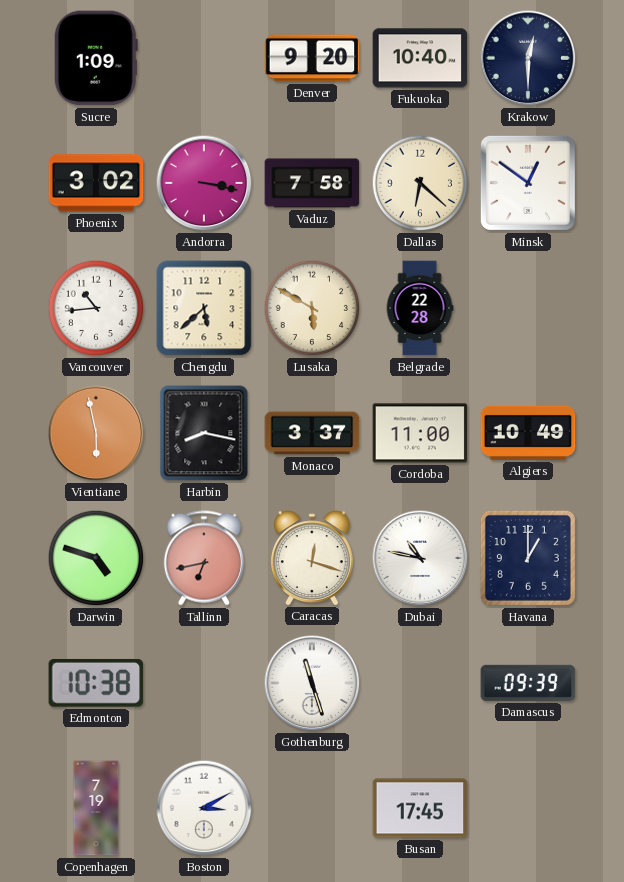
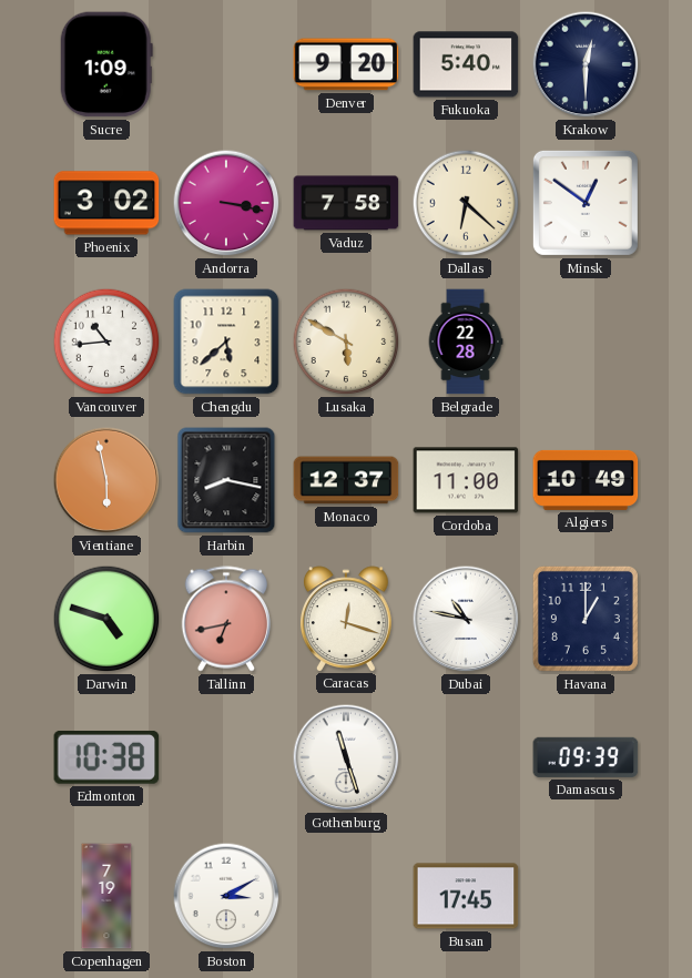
Fukuoka: 10:40 -> 5:40 (466, 64)
Monaco: 3:37 -> 12:37 (346, 480)
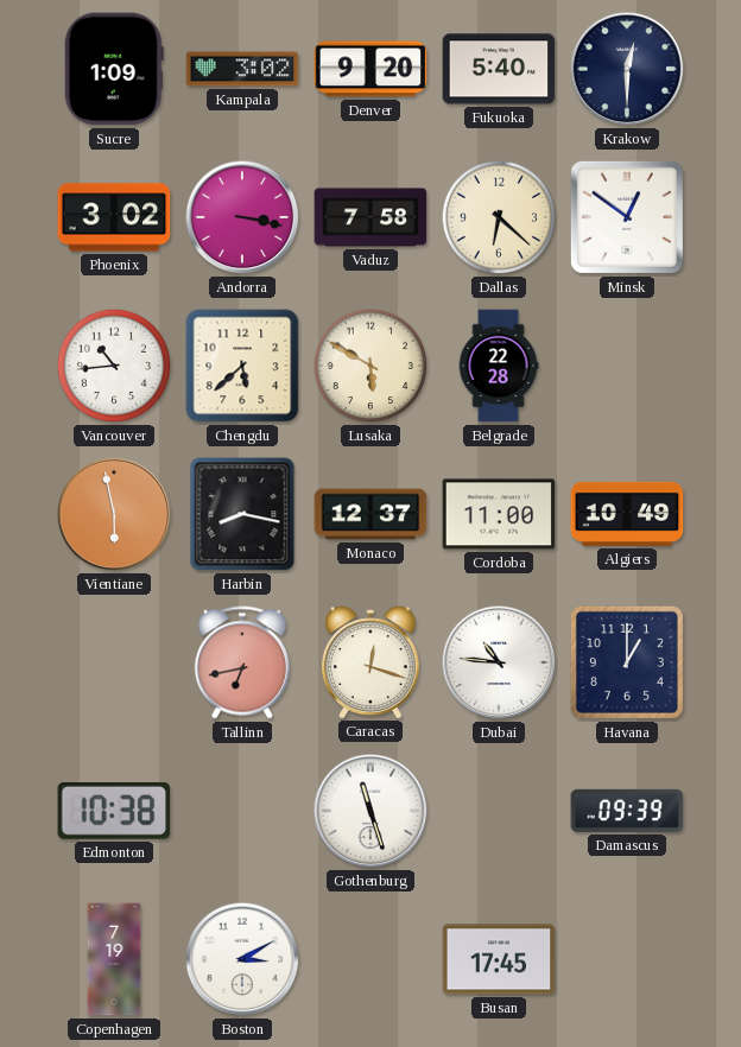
Kampala: none -> 3:02 (242, 69)
Darwin: 4:48 -> none (106, 619)
Dubai: 10:47 -> 10:46 (499, 662)
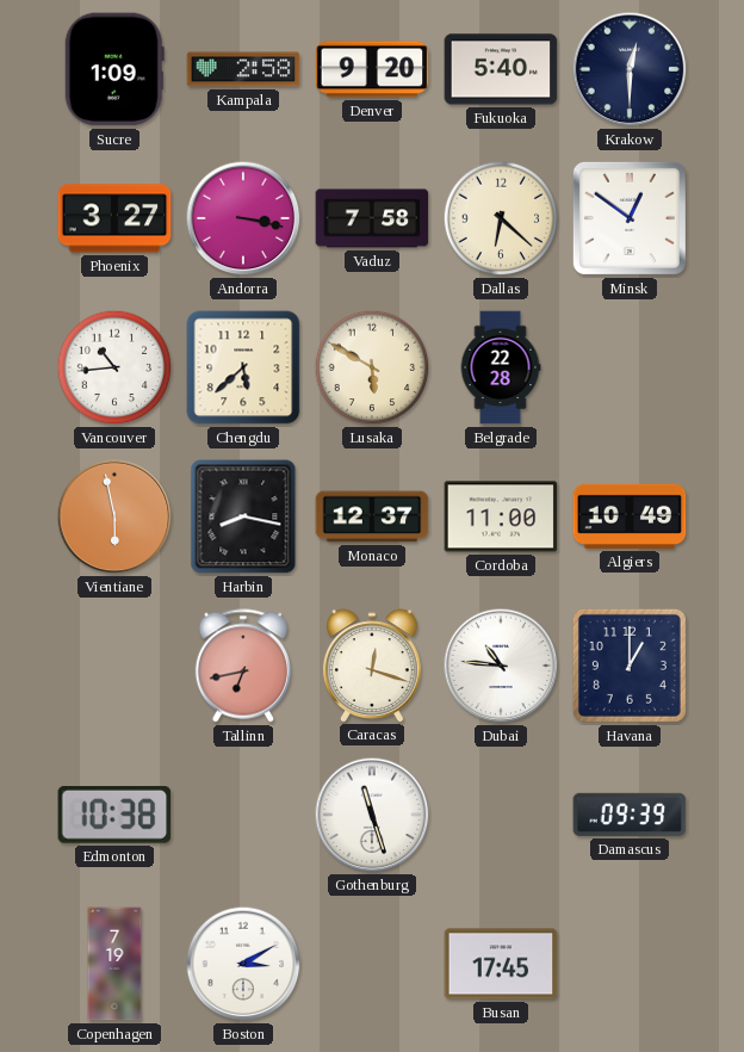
Kampala: 3:02 -> 2:58 (243, 69)
Phoenix: 3:02 -> 3:27 (114, 218)
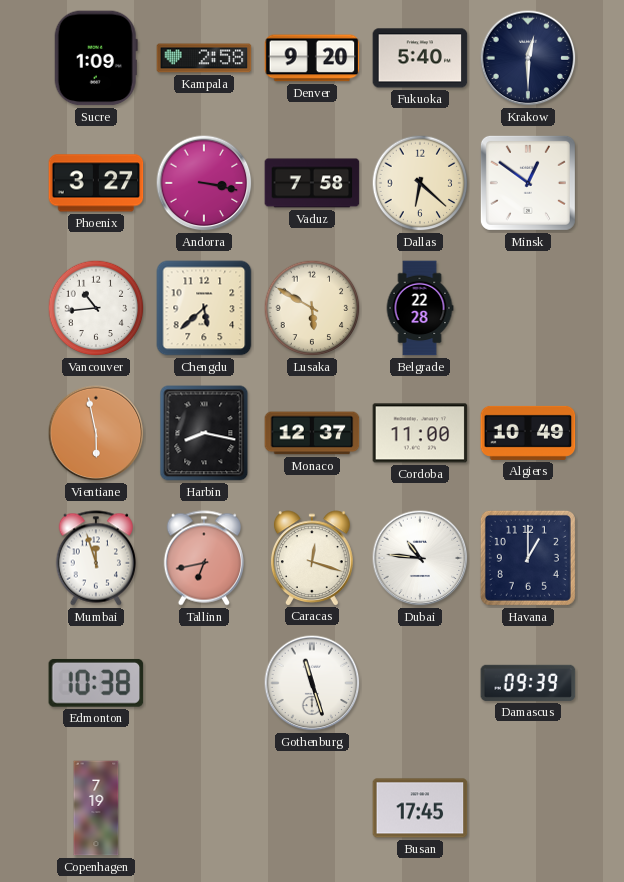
Mumbai: none -> 11:57 (96, 558)
Boston: 3:10 -> none (243, 964)
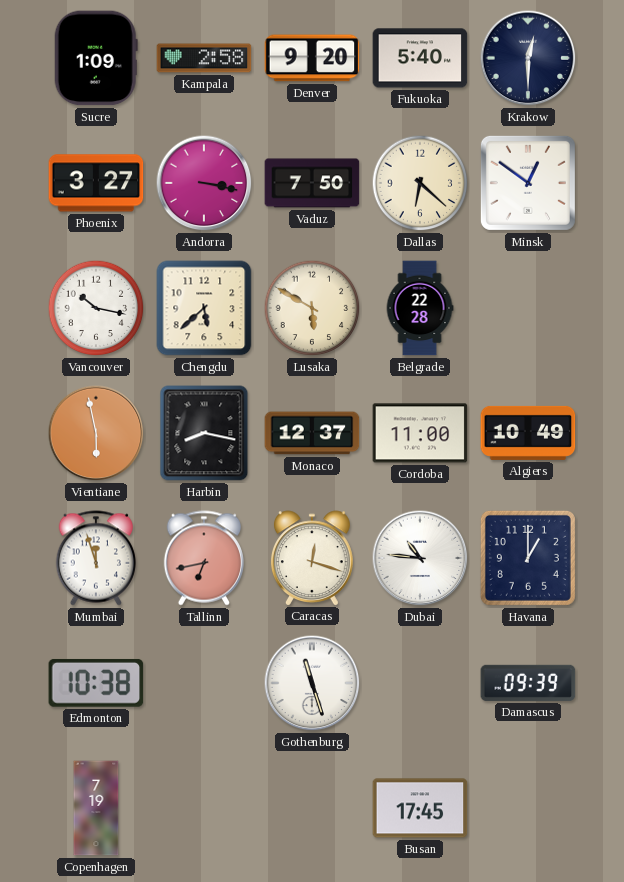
Vaduz: 7:58 -> 7:50 (312, 183)
Vancouver: 10:44 -> 10:17 (96, 308)
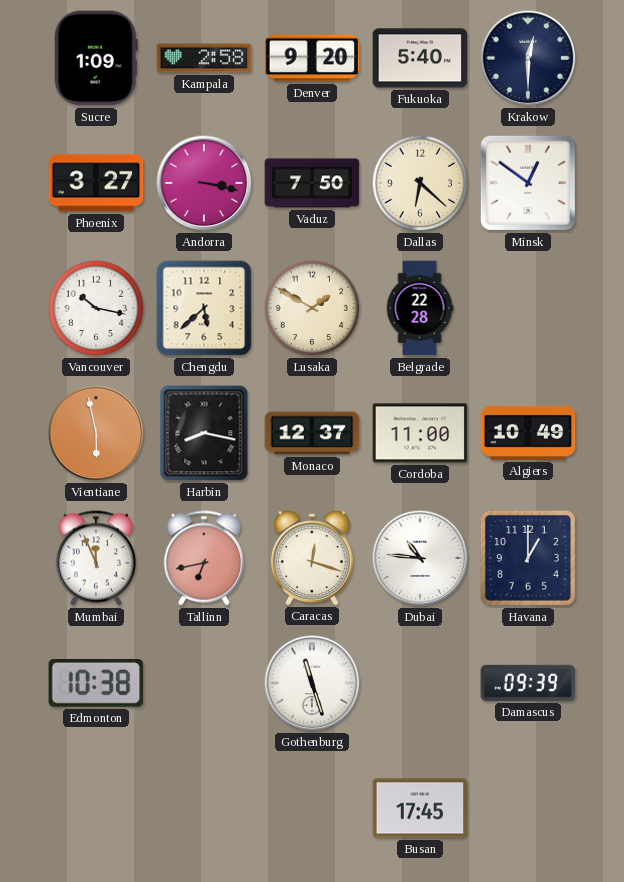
Lusaka: 5:50 -> 1:50 (312, 308)
Mumbai: 11:57 -> 11:56 (96, 558)
Copenhagen: 7:19 -> none (96, 808)
